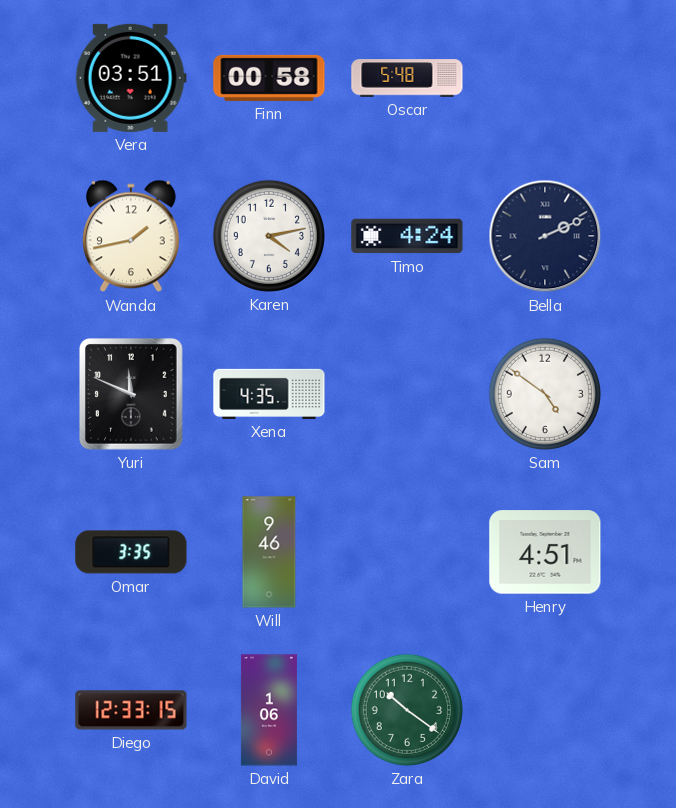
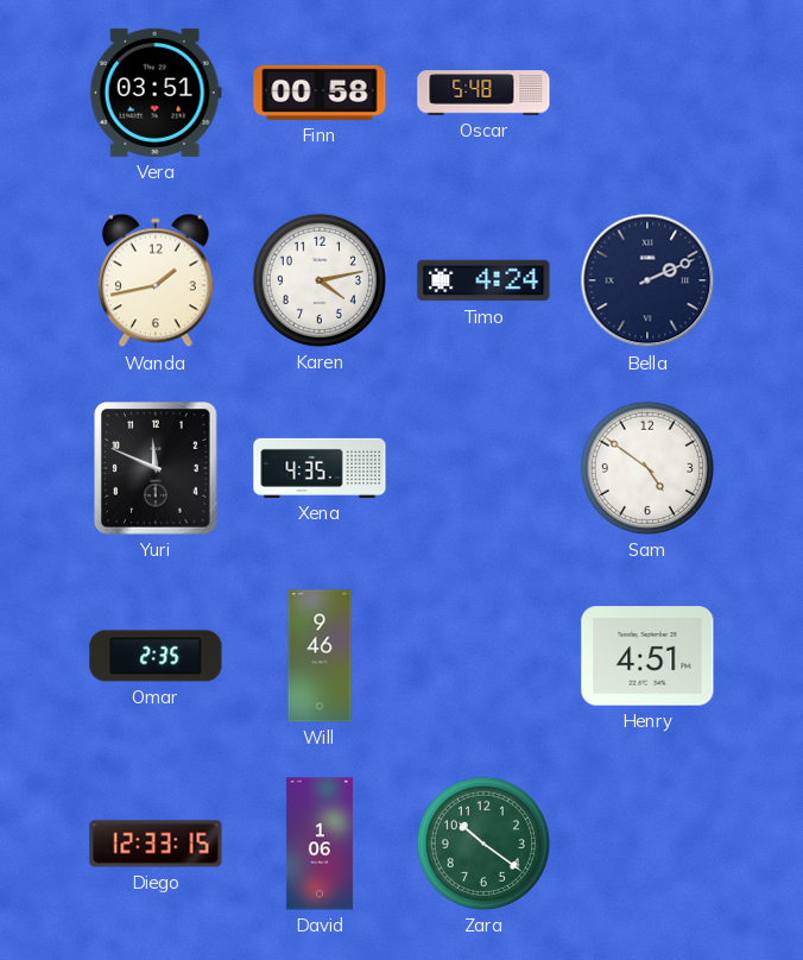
Omar: 3:35 -> 2:35 (156, 656)
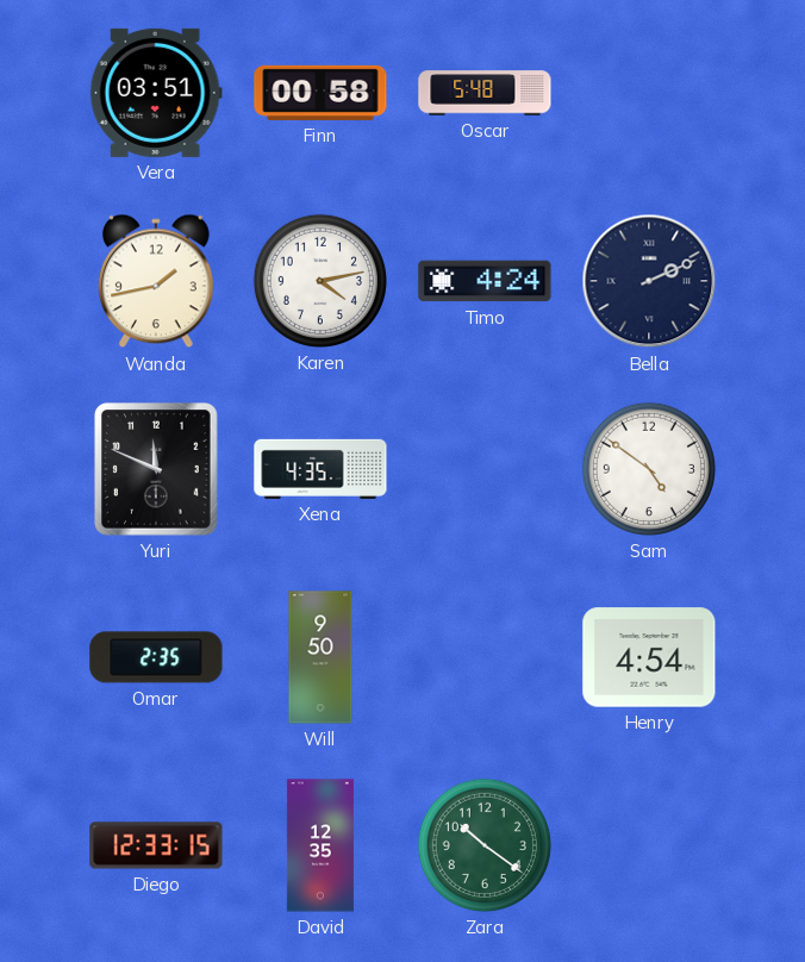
Will: 9:46 -> 9:50 (320, 657)
Henry: 4:51 -> 4:54 (649, 657)
David: 1:06 -> 12:35 (320, 845)
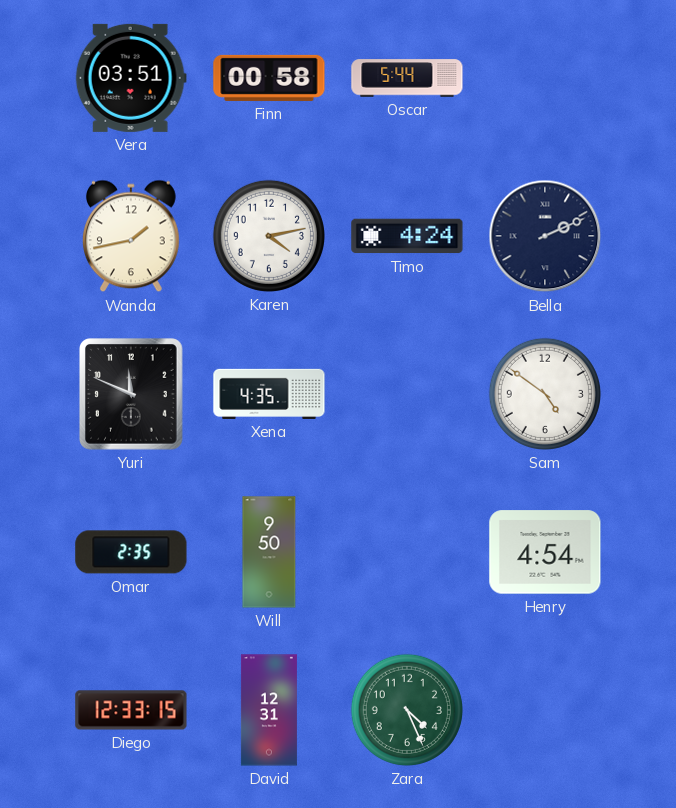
Oscar: 5:48 -> 5:44 (407, 78)
David: 12:35 -> 12:31 (269, 710)
Zara: 10:21 -> 4:26 (407, 710)
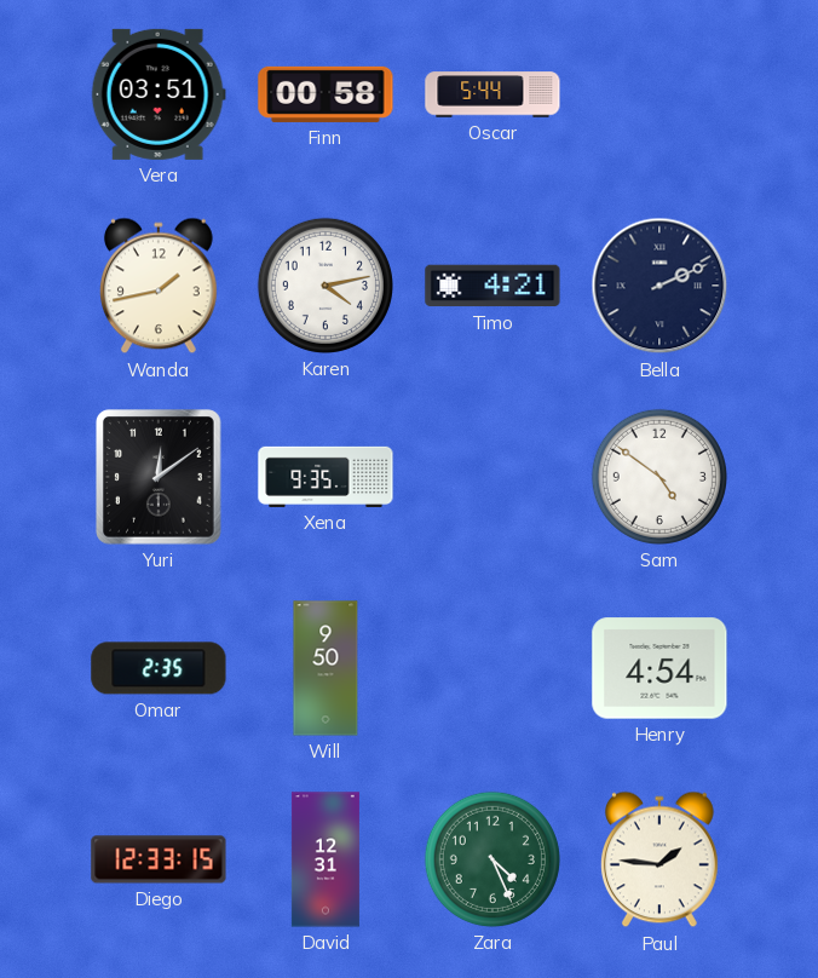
Timo: 4:24 -> 4:21 (492, 286)
Yuri: 11:49 -> 12:09 (159, 477)
Xena: 4:35 -> 9:35 (326, 477)
Paul: none -> 1:46 (659, 859)
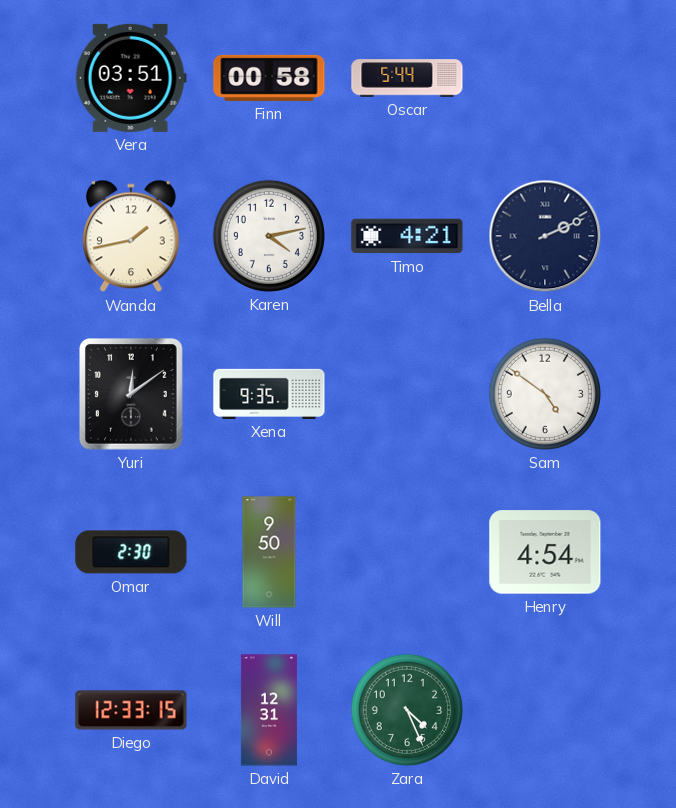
Omar: 2:35 -> 2:30 (131, 552)
Paul: 1:46 -> none (659, 859)
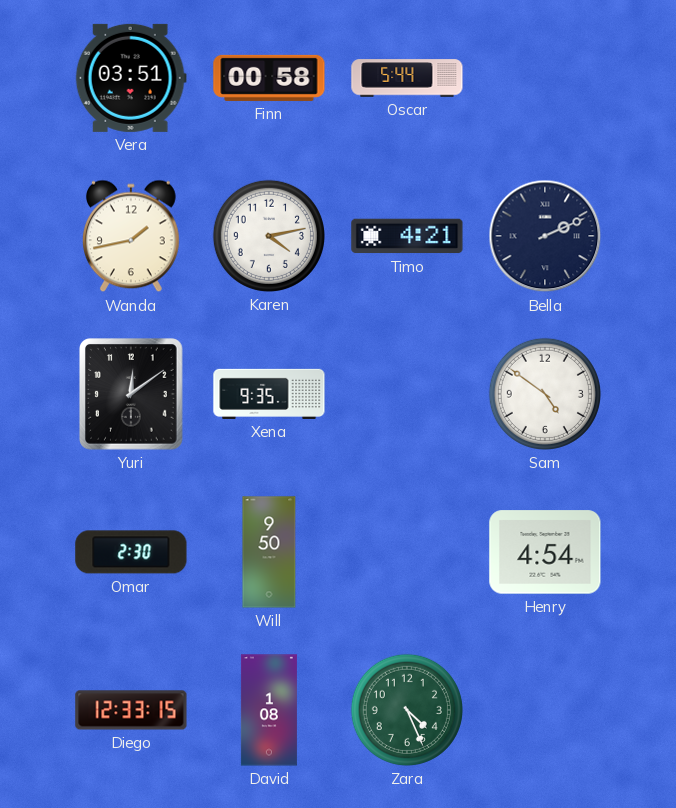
David: 12:31 -> 1:08 (269, 710)
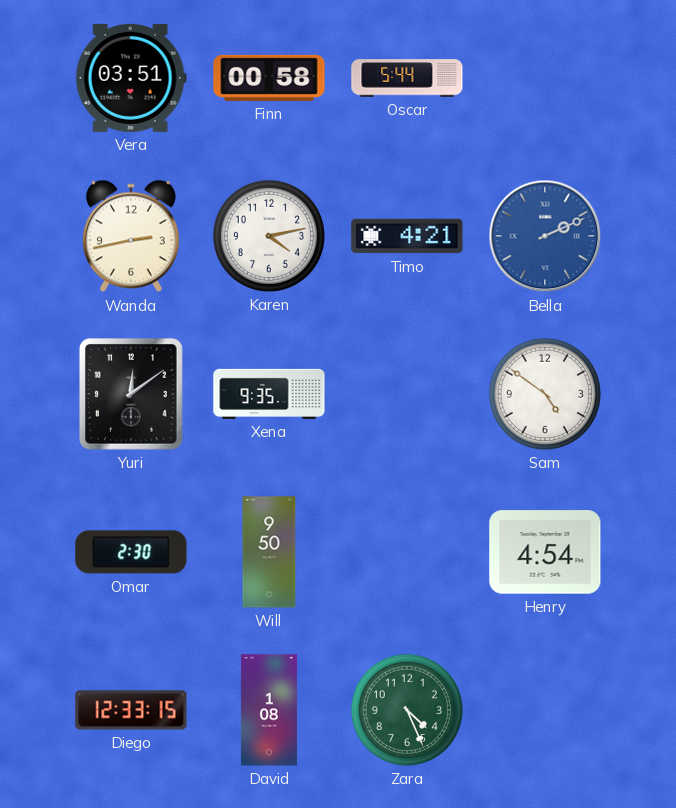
Wanda: 1:43 -> 2:43 (131, 236)
Bella dial: navy -> blue (545, 236)
